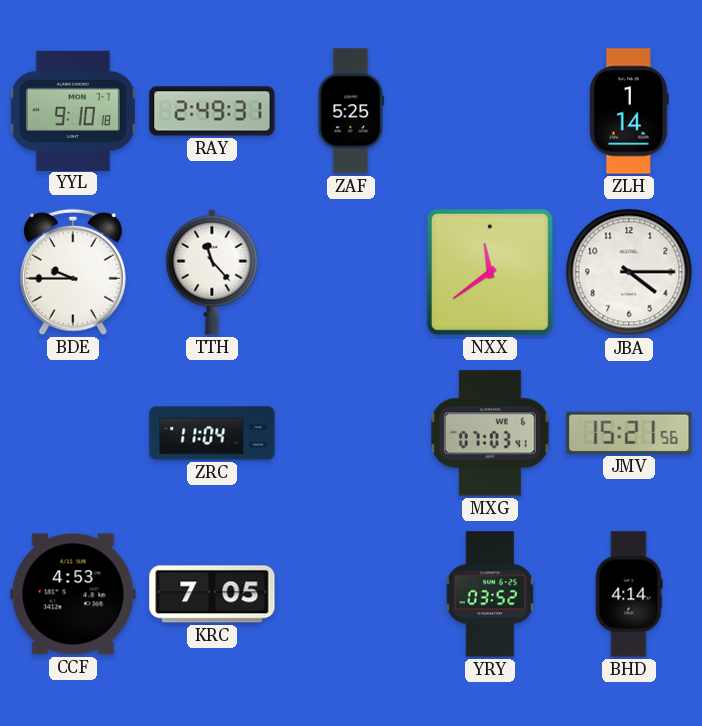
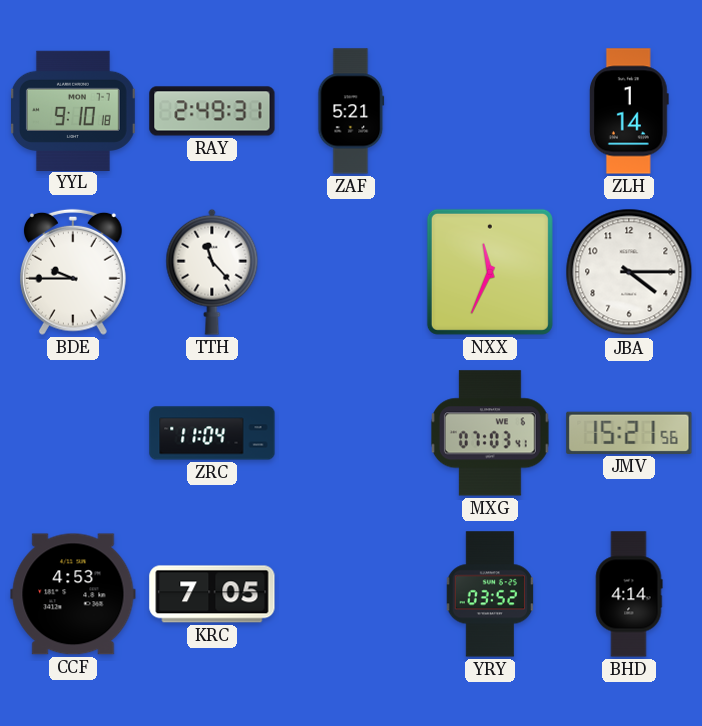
ZAF: 5:25 -> 5:21 (351, 111)
NXX: 11:39 -> 11:34 (490, 272)
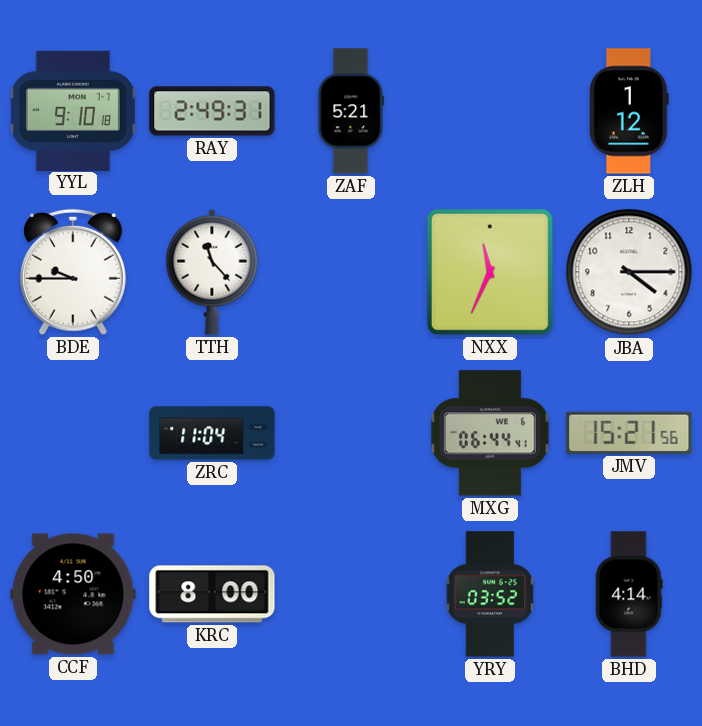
ZLH: 1:14 -> 1:12 (629, 111)
MXG: 07:03 -> 06:44 (490, 433)
CCF: 4:53 -> 4:50 (73, 594)
KRC: 7:05 -> 8:00 (212, 594)
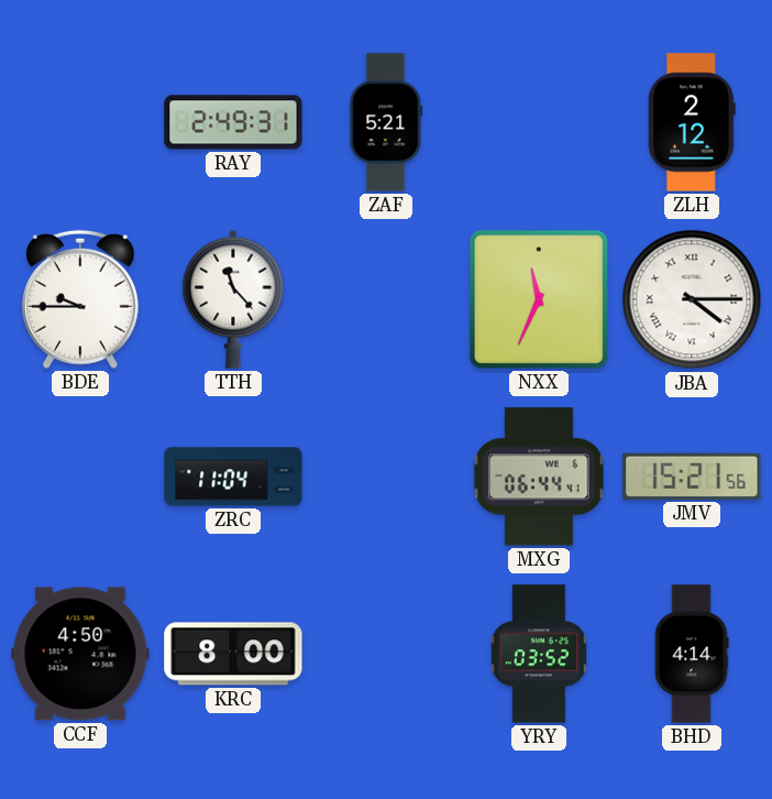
YYL: 9:10 -> none (73, 110)
ZLH: 1:12 -> 2:12 (692, 122)
JBA numerals: Arabic -> Roman (692, 299)
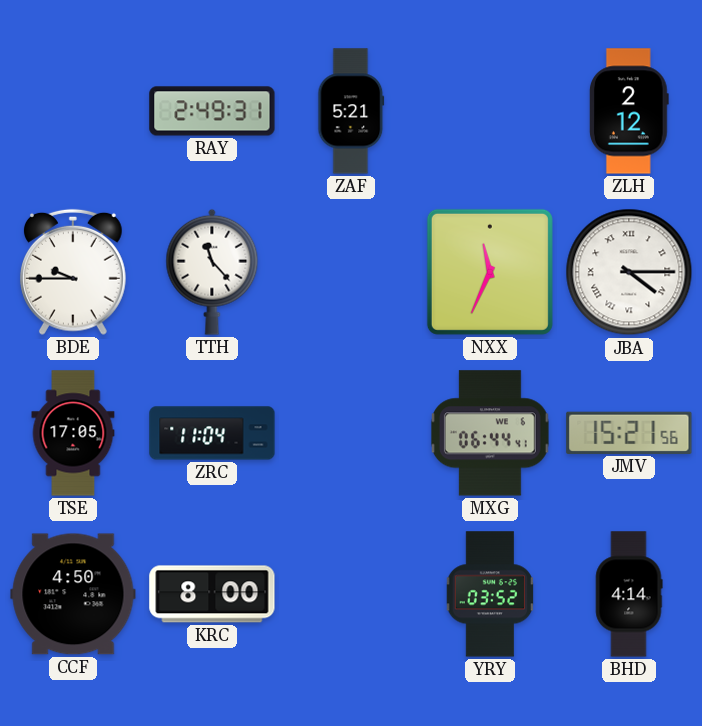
TSE: none -> 17:05 (73, 433)
